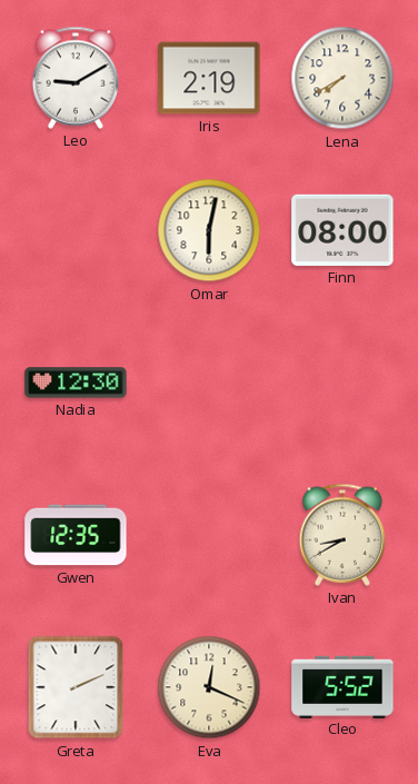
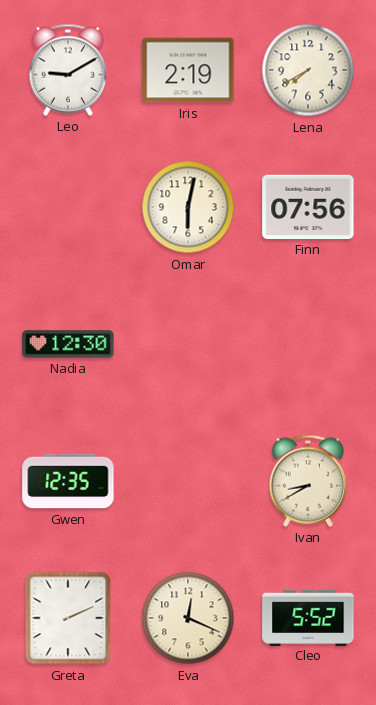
Finn: 08:00 -> 07:56 (308, 207)
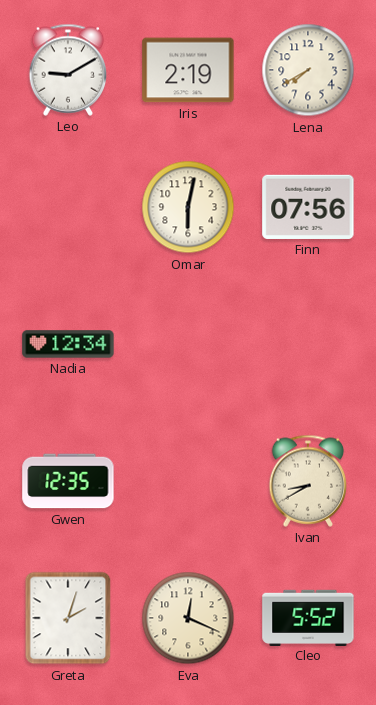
Nadia: 12:30 -> 12:34 (68, 344)
Greta: 2:11 -> 2:03 (68, 618)
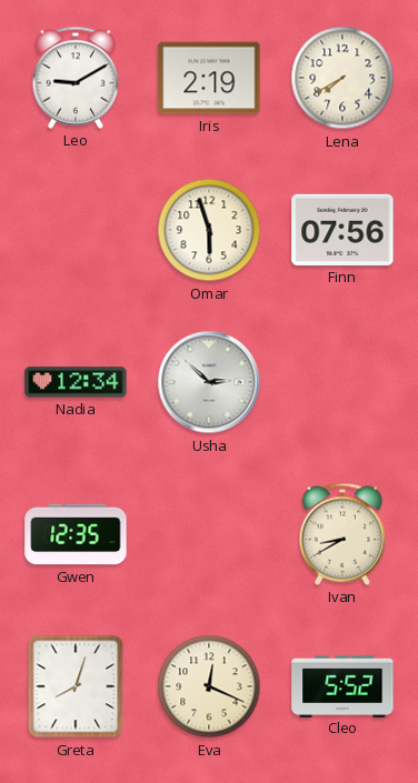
Omar: 6:02 -> 5:57 (209, 230)
Usha: none -> 2:52 (209, 382)
Greta: 2:03 -> 8:03 (76, 686)
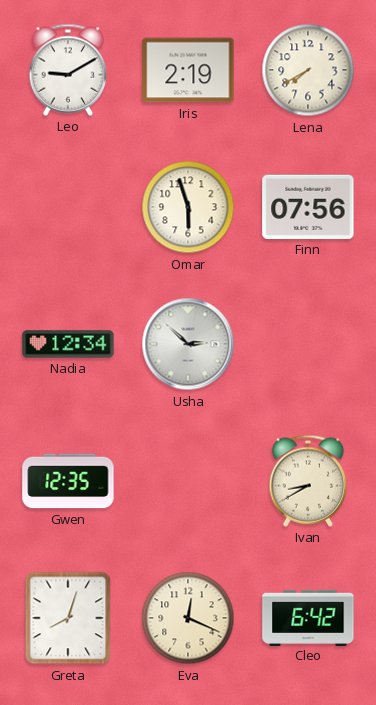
Cleo: 5:52 -> 6:42 (308, 617)
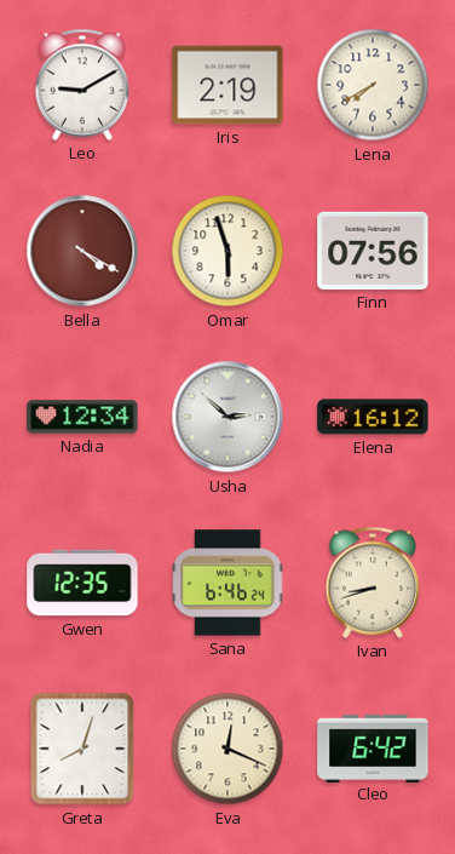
Bella: none -> 4:20 (82, 251)
Elena: none -> 16:12 (373, 417)
Sana: none -> 6:46 (227, 583)
Ivan: 8:40 -> 8:42 (373, 583)
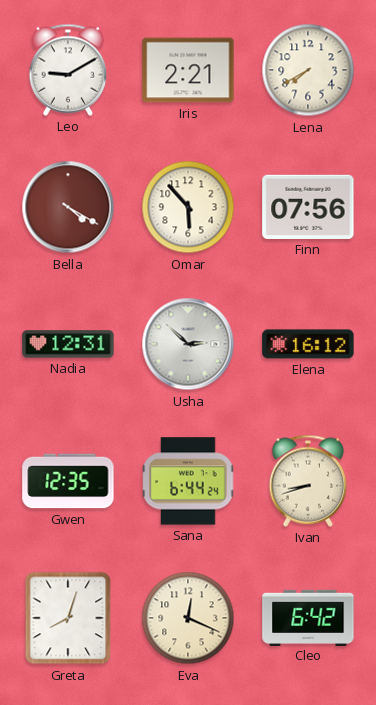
Iris: 2:19 -> 2:21 (188, 70)
Omar: 5:57 -> 5:53 (188, 207)
Nadia: 12:34 -> 12:31 (68, 344)
Sana: 6:46 -> 6:44 (188, 481)
